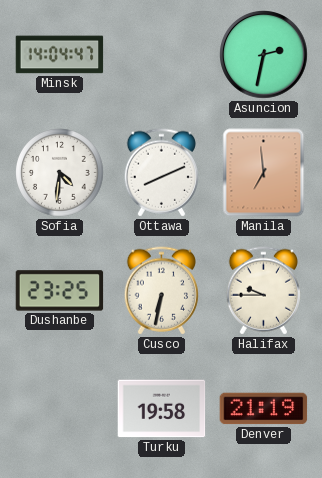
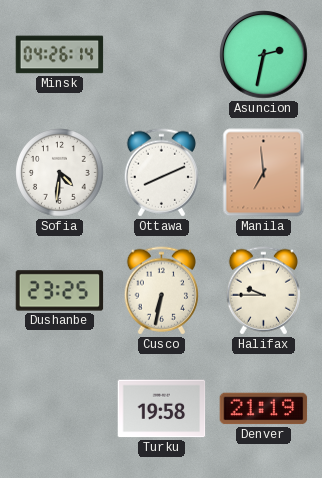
Minsk: 14:04 -> 04:26 (60, 55)
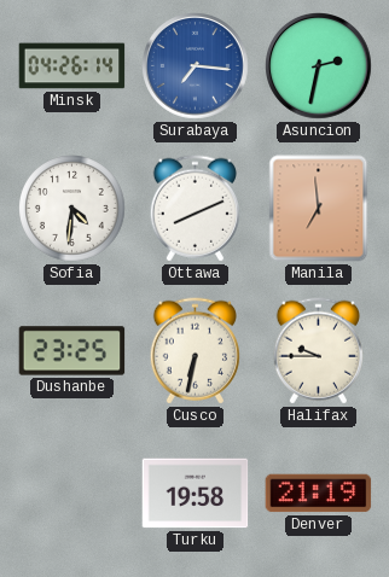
Surabaya: none -> 7:16 (196, 66)
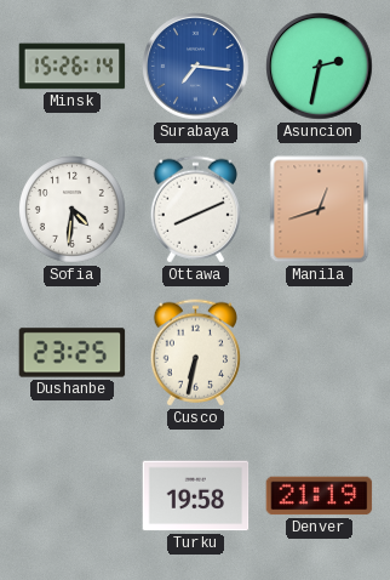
Minsk: 04:26 -> 15:26 (73, 67)
Manila: 6:59 -> 12:42 (320, 210)
Halifax: 9:45 -> none (318, 351)
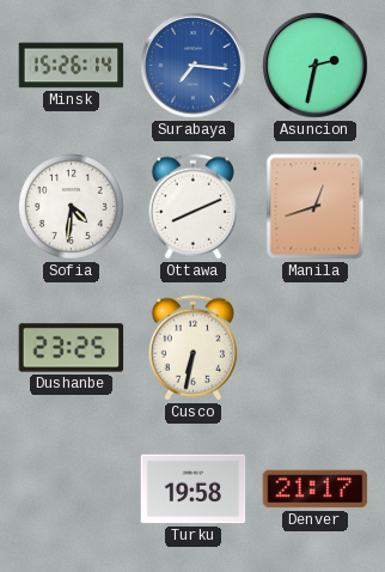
Denver: 21:19 -> 21:17 (316, 489)
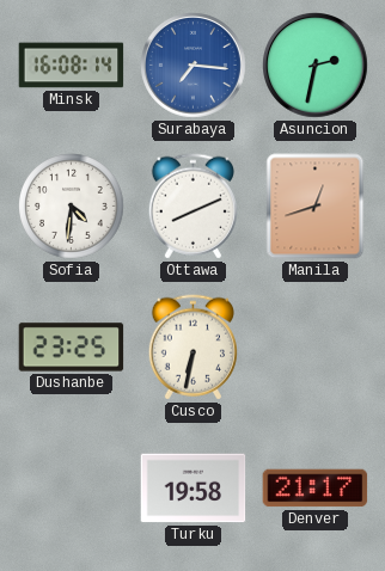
Minsk: 15:26 -> 16:08 (72, 66)
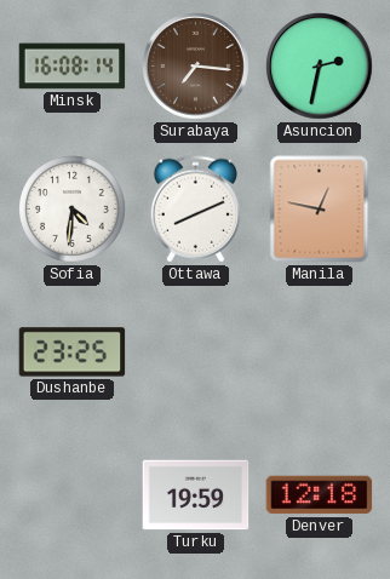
Surabaya dial: blue -> brown (196, 67)
Manila: 12:42 -> 12:47 (320, 210)
Cusco: 6:32 -> none (192, 348)
Turku: 19:58 -> 19:59 (196, 495)
Denver: 21:17 -> 12:18 (320, 495)
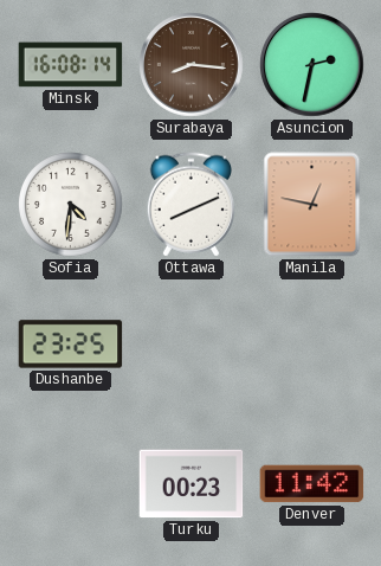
Surabaya: 7:16 -> 8:16 (192, 65)
Turku: 19:59 -> 00:23 (192, 484)
Denver: 12:18 -> 11:42 (312, 484)
